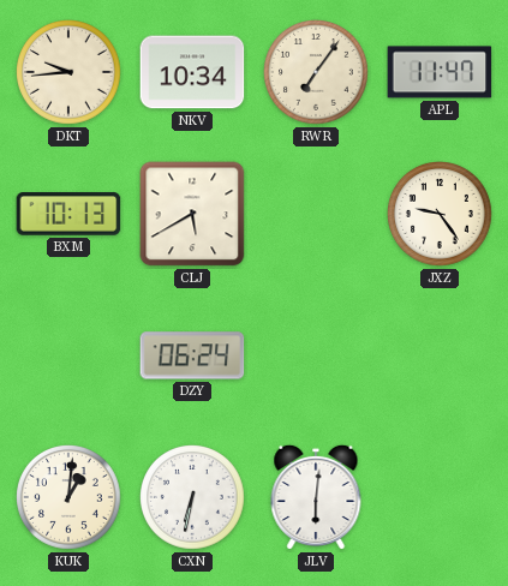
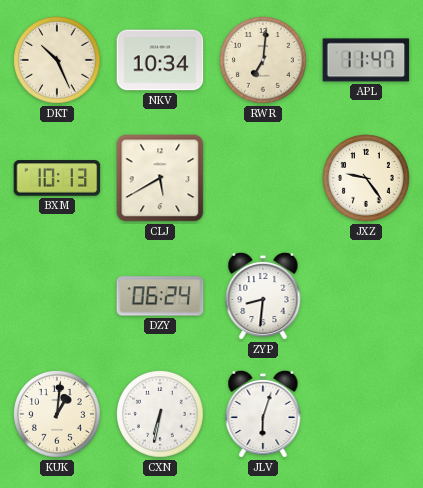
DKT: 9:44 -> 10:26 (58, 61)
RWR: 7:06 -> 7:01 (264, 61)
ZYP: none -> 8:31 (263, 296)
JLV: 6:01 -> 6:03 (263, 414)
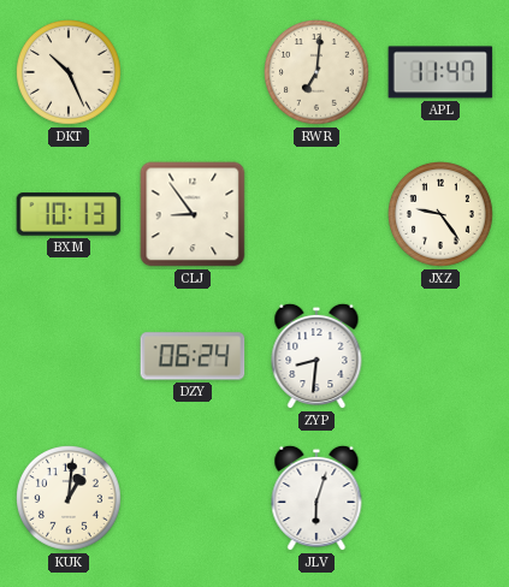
NKV: 10:34 -> none (160, 60)
CLJ: 5:40 -> 8:54 (193, 214)
CXN: 6:32 -> none (161, 415)
